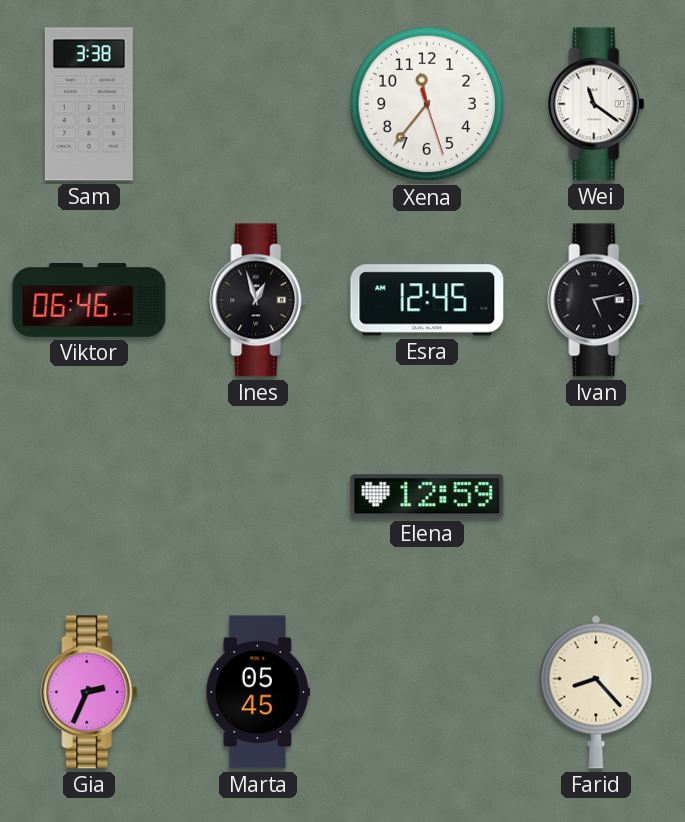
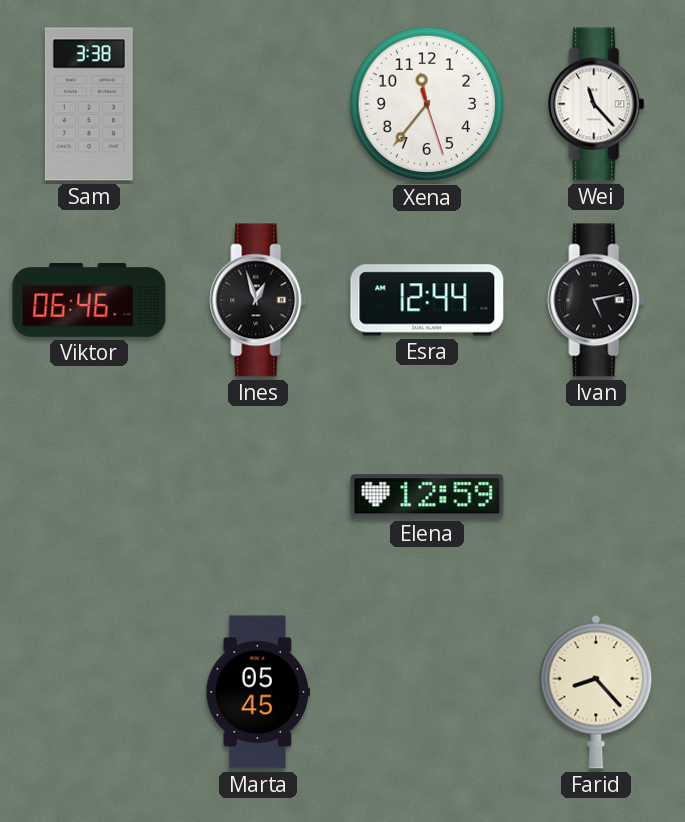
Wei: 11:21 -> 11:23 (596, 104)
Esra: 12:45 -> 12:44 (427, 300)
Gia: 2:34 -> none (89, 692)
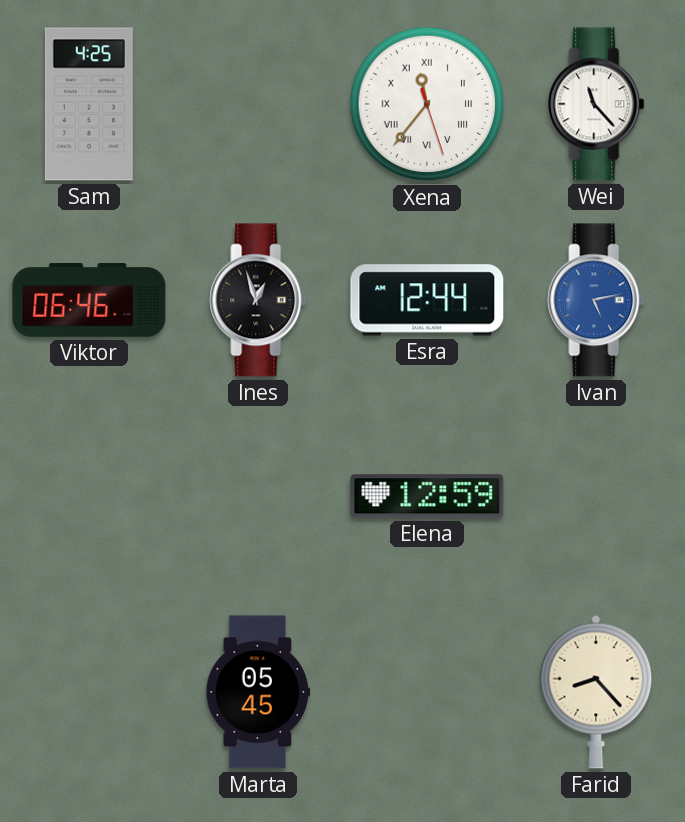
Sam: 3:38 -> 4:25 (89, 104)
Xena numerals: Arabic -> Roman (427, 104)
Ivan dial: black -> blue (596, 300)
